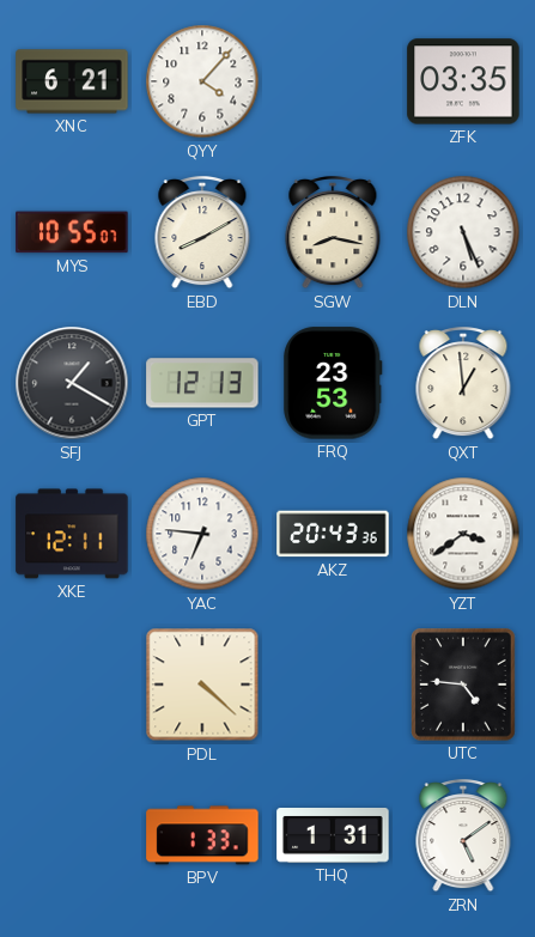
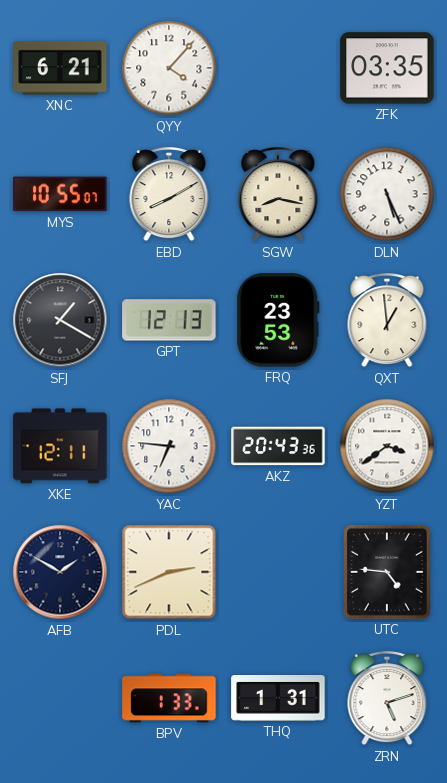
AFB: none -> 1:50 (60, 572)
PDL: 4:22 -> 2:41 (169, 572)
ZRN: 5:09 -> 5:12 (387, 699)
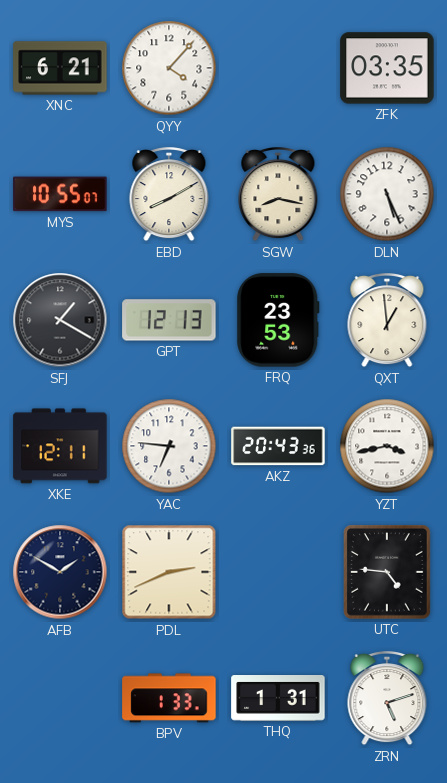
YZT: 3:39 -> 3:43 (387, 446)
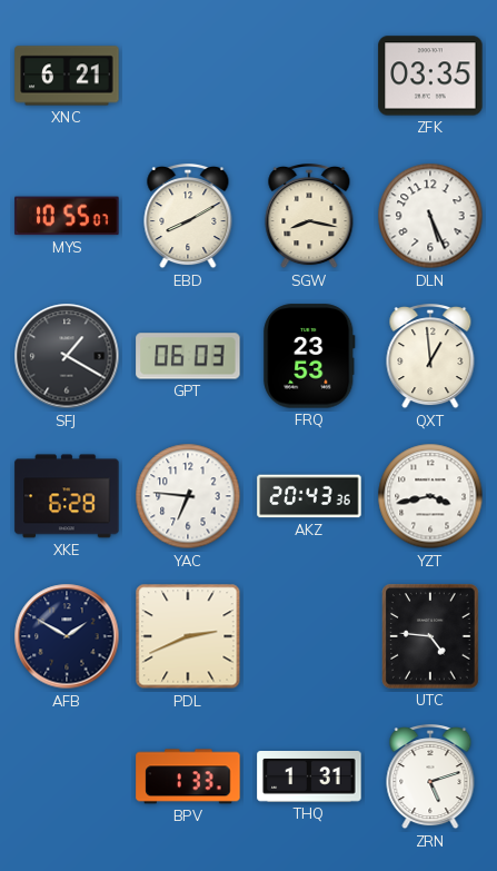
QYY: 4:07 -> none (169, 68)
GPT: 12:13 -> 06:03 (188, 356)
XKE: 12:11 -> 6:28 (67, 496)
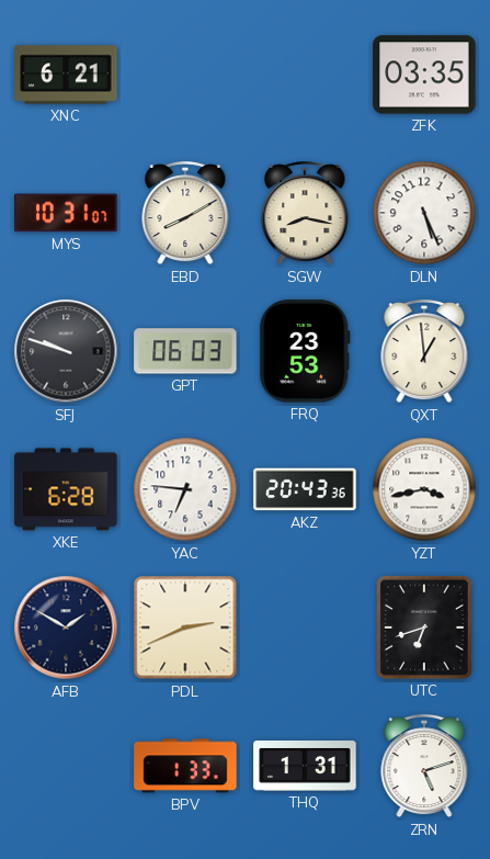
MYS: 10:55 -> 10:31 (66, 213)
SFJ: 1:20 -> 9:48 (66, 351)
UTC: 4:46 -> 6:42 (425, 628)
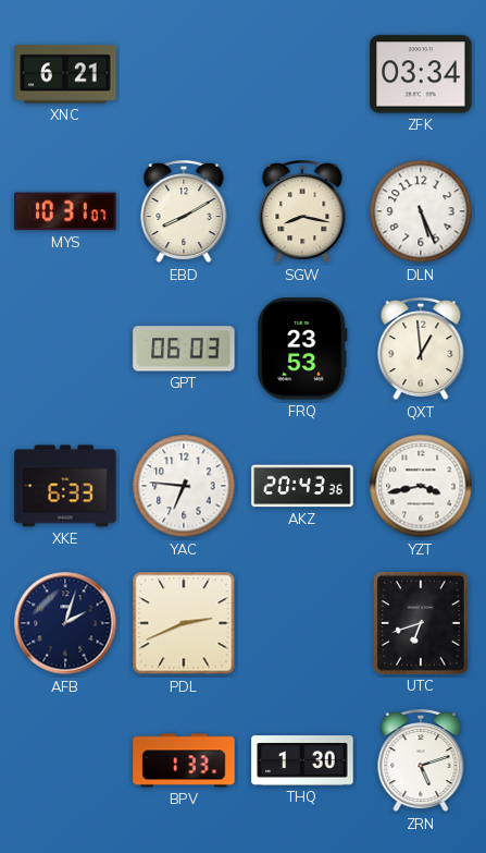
ZFK: 03:35 -> 03:34 (421, 74)
SFJ: 9:48 -> none (66, 351)
XKE: 6:28 -> 6:33 (65, 486)
AFB: 1:50 -> 2:03 (65, 623)
THQ: 1:31 -> 1:30 (302, 761)
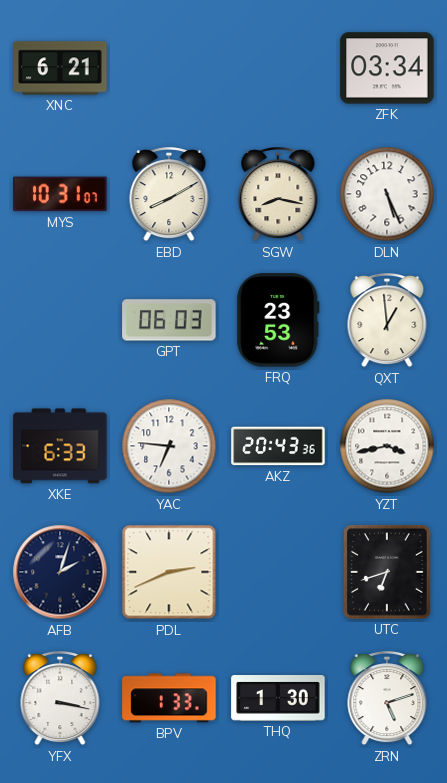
YFX: none -> 3:17 (60, 699)
